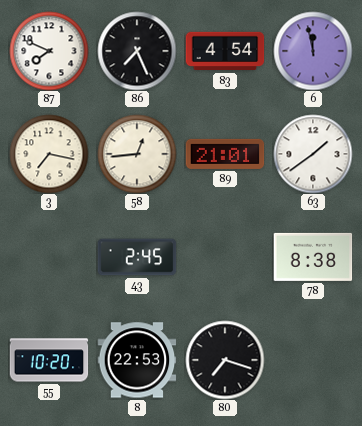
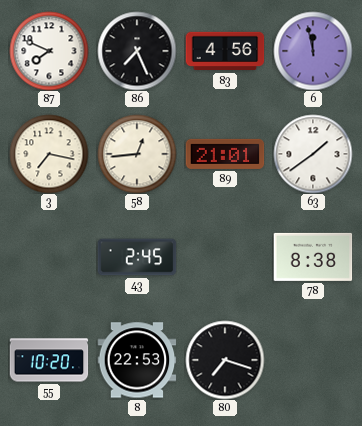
83: 4:54 -> 4:56 (225, 51)
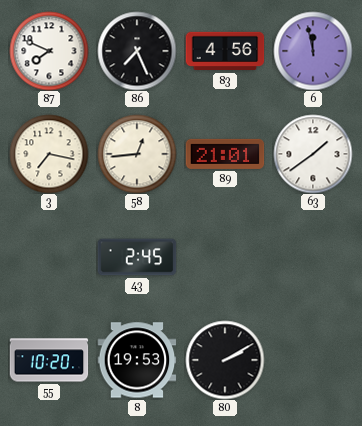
78: 8:38 -> none (313, 257)
8: 22:53 -> 19:53 (137, 360)
80: 7:18 -> 2:10 (225, 360)
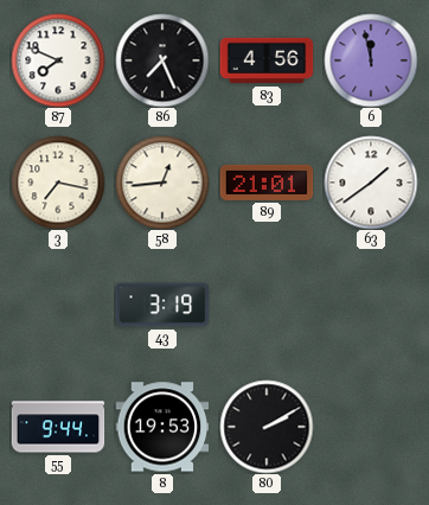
43: 2:45 -> 3:19 (162, 305)
55: 10:20 -> 9:44 (58, 427)
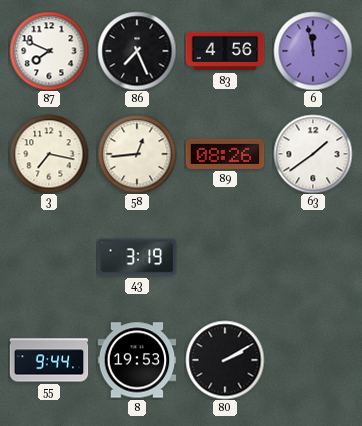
89: 21:01 -> 08:26 (225, 154)
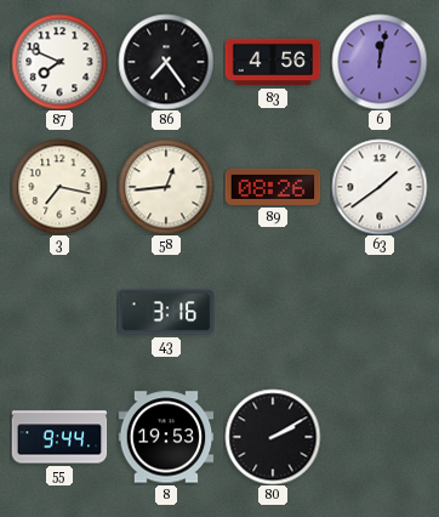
86: 7:26 -> 7:24 (166, 62)
6: 11:58 -> 12:02 (380, 62)
43: 3:19 -> 3:16 (166, 312)
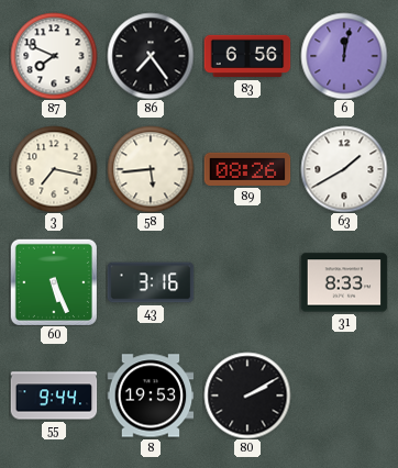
83: 4:56 -> 6:56 (247, 56)
58: 12:44 -> 5:44 (151, 169)
63: 1:39 -> 1:40 (344, 169)
60: none -> 5:26 (54, 282)
31: none -> 8:33 (344, 282)
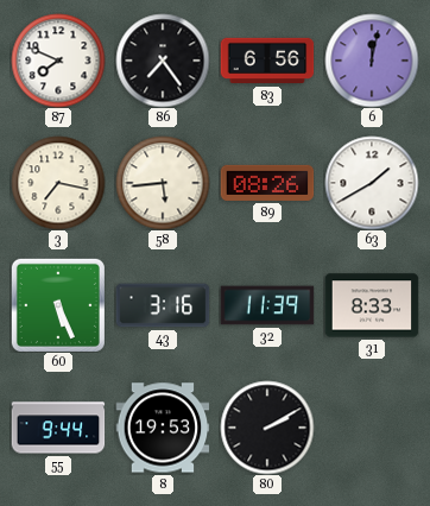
32: none -> 11:39 (267, 305)
